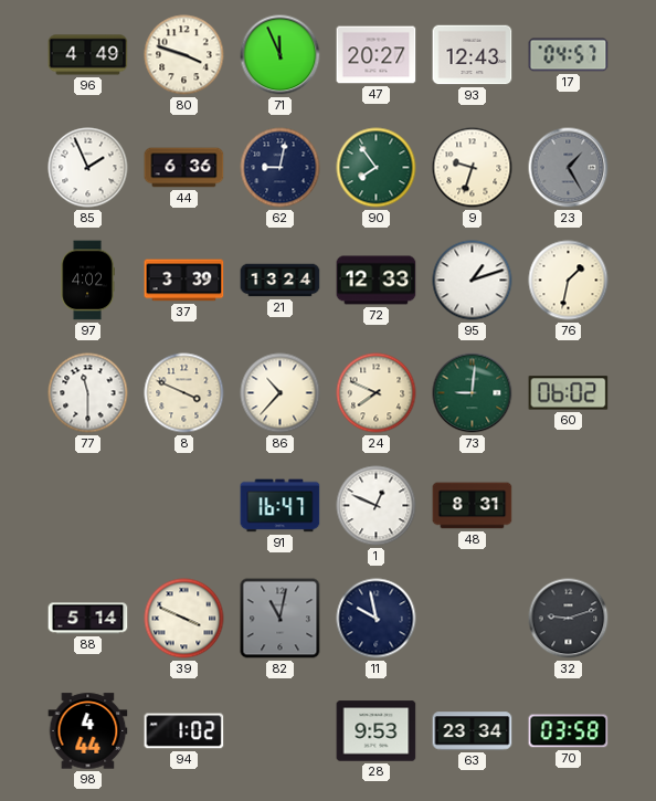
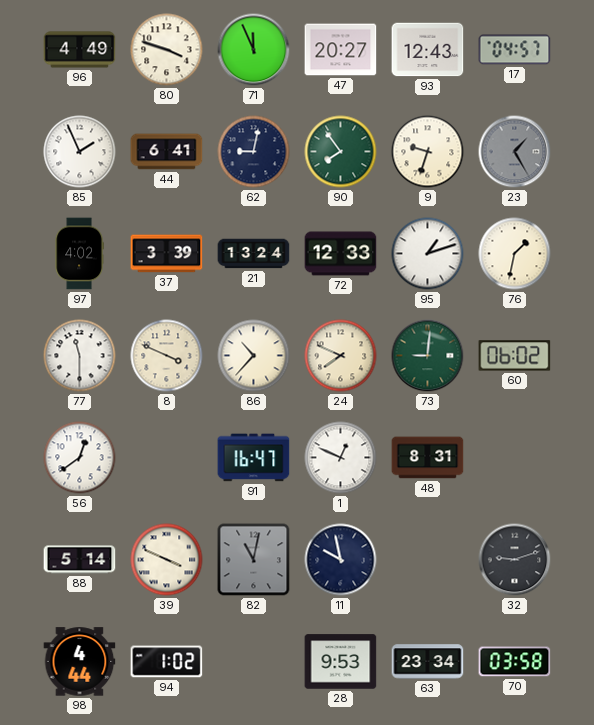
44: 6:36 -> 6:41 (167, 152)
56: none -> 12:39 (80, 458)
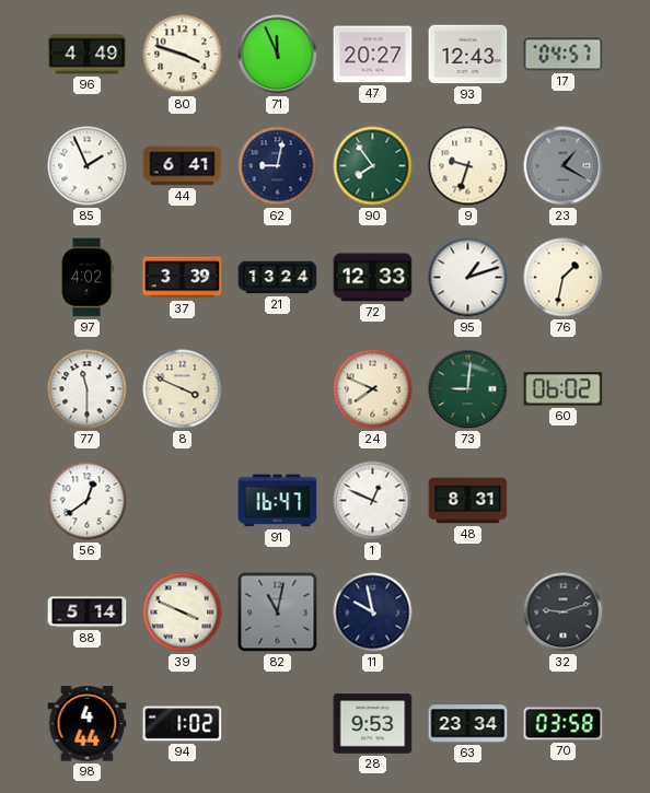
23: 1:25 -> 1:20 (564, 166)
86: 10:37 -> none (254, 356)
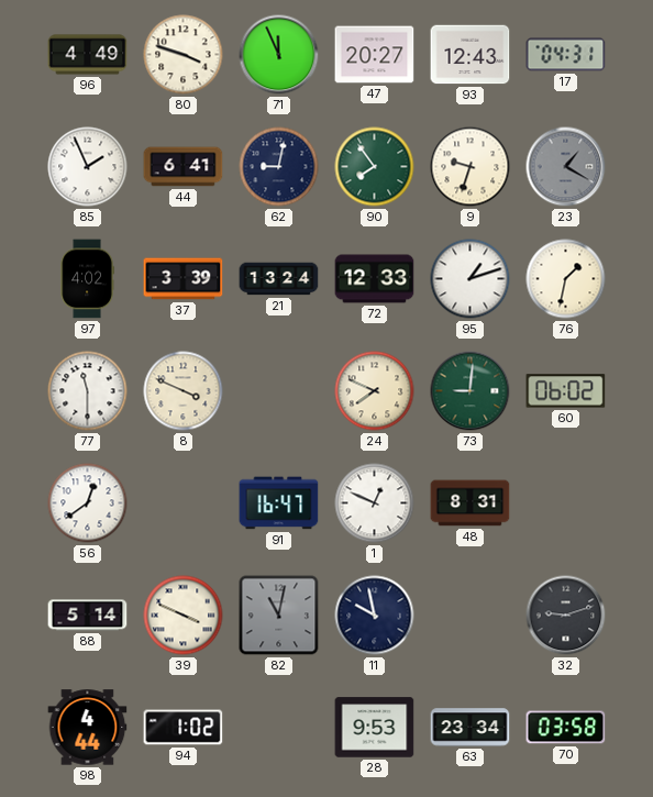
17: 04:57 -> 04:31 (566, 55)
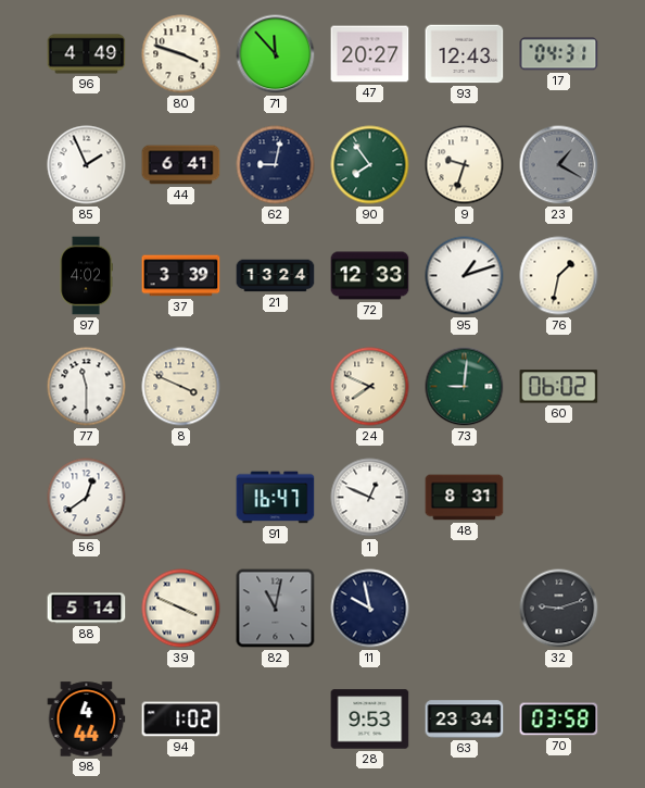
71: 11:56 -> 11:53 (276, 54)
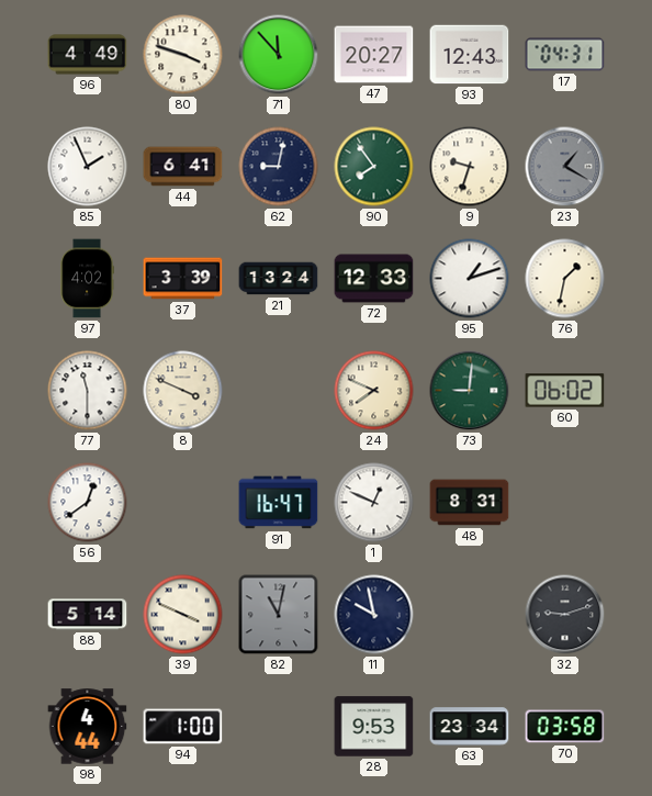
94: 1:02 -> 1:00 (183, 727)
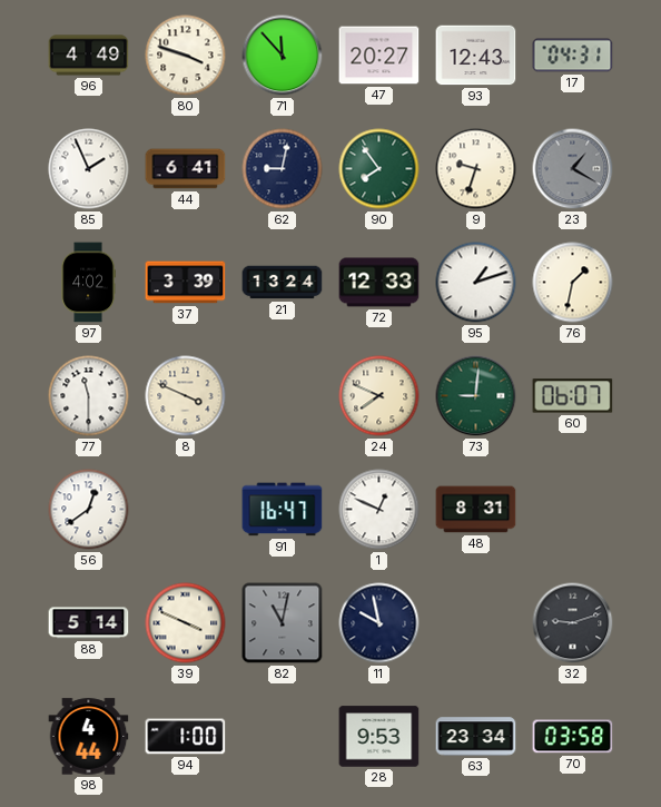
60: 06:02 -> 06:07 (573, 396)
